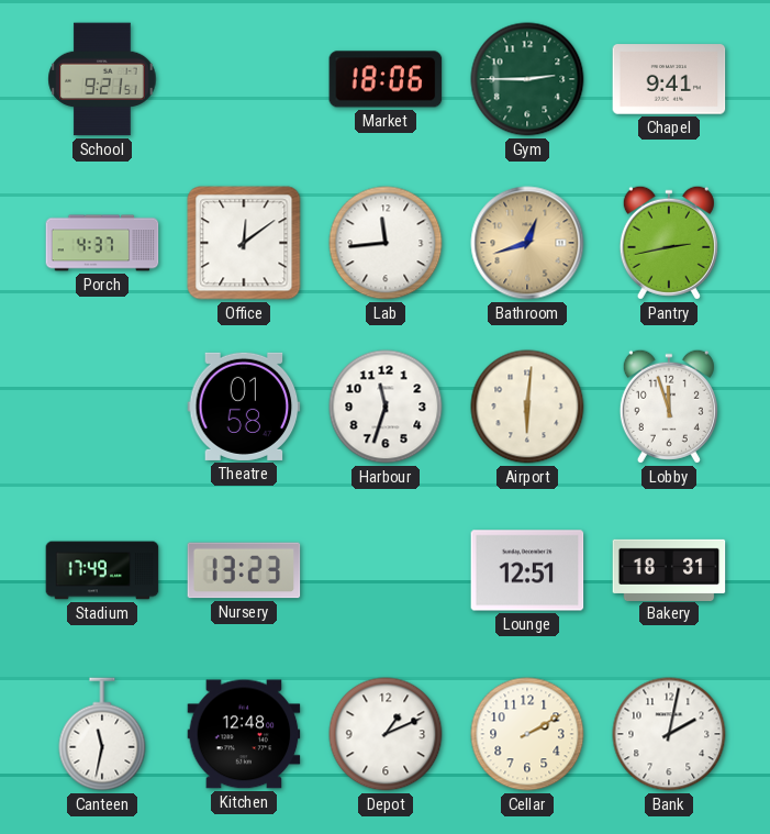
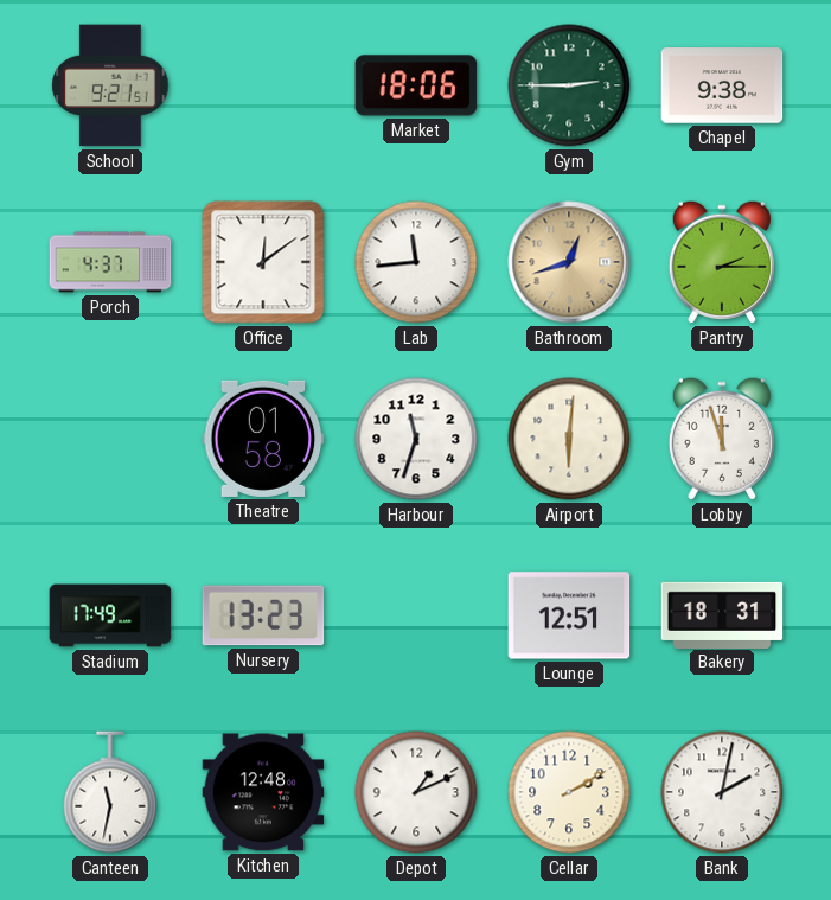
Chapel: 9:41 -> 9:38 (722, 85)
Pantry: 2:43 -> 2:15 (722, 262)
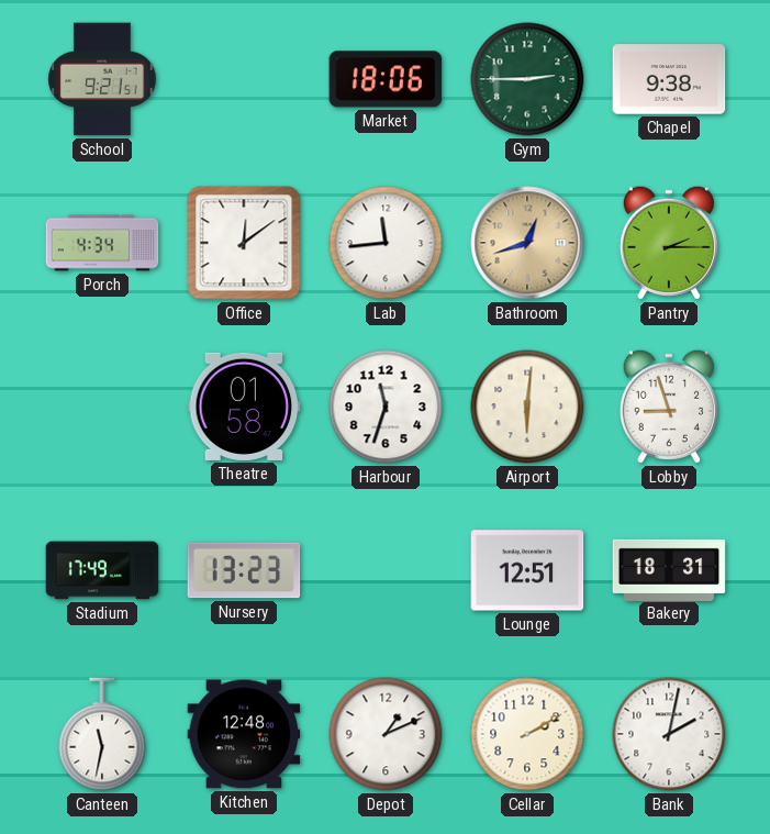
Porch: 4:37 -> 4:34 (102, 243)
Lobby: 11:57 -> 8:57 (669, 407)
